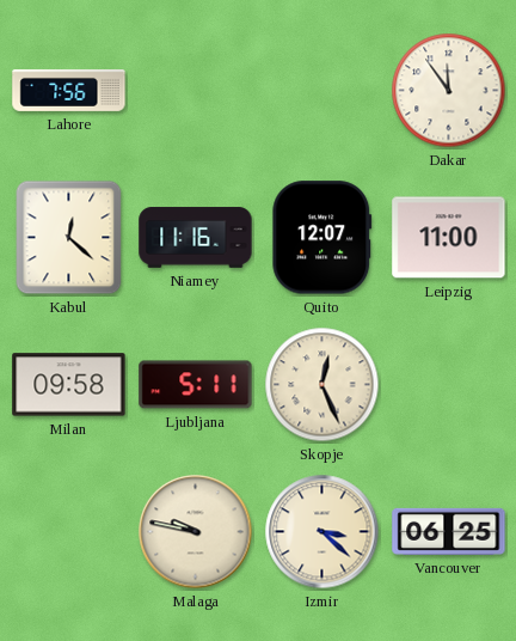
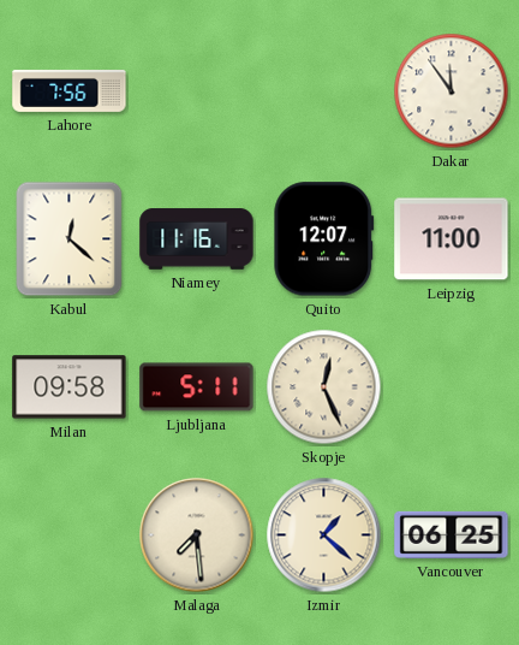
Malaga: 9:47 -> 7:29 (197, 535)
Izmir: 3:22 -> 1:22 (324, 535)
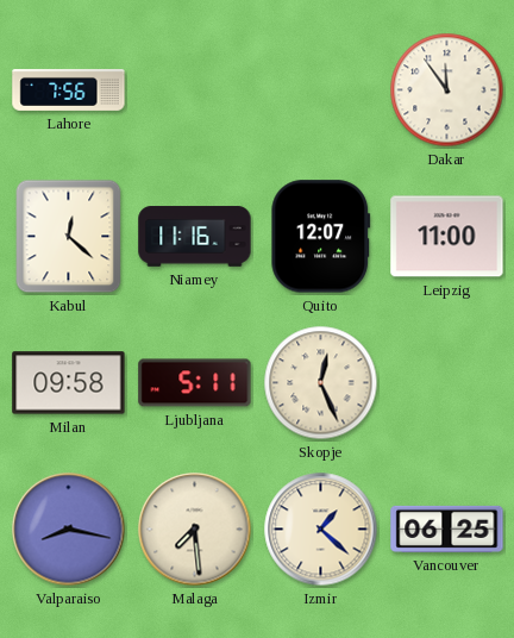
Valparaiso: none -> 8:17 (69, 530)
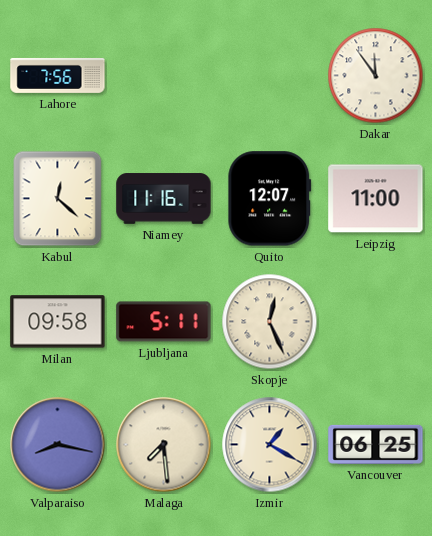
Izmir: 1:22 -> 1:20 (270, 445)
